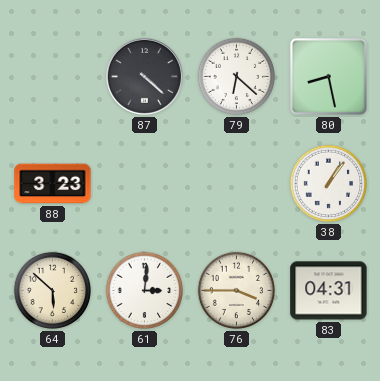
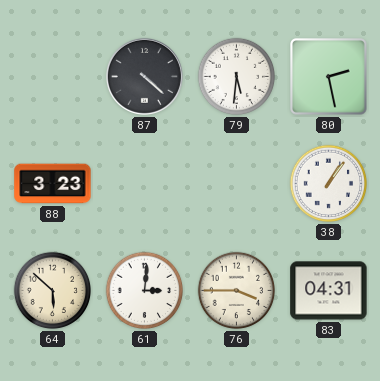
79: 6:22 -> 5:31 (237, 77)
80: 8:28 -> 2:28 (329, 77)
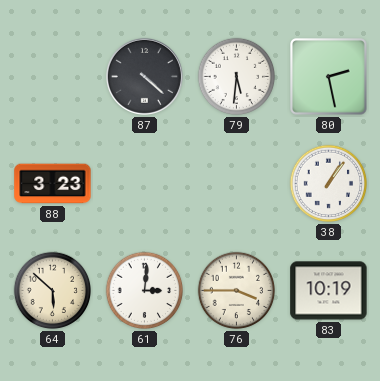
83: 04:31 -> 10:19 (329, 291)
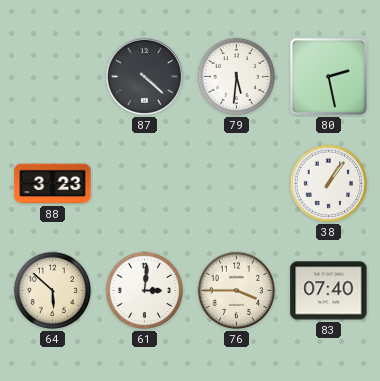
83: 10:19 -> 07:40 (329, 291)
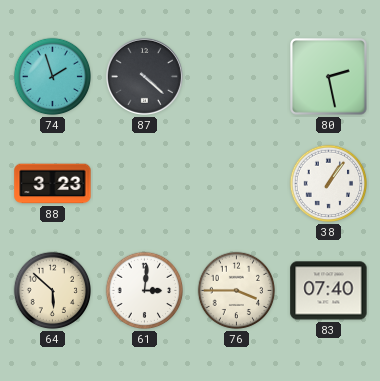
74: none -> 1:57 (53, 77)
79: 5:31 -> none (237, 77)
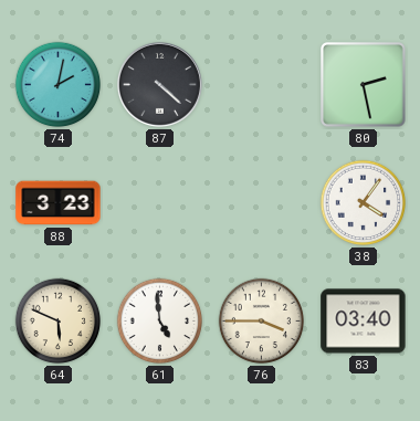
74: 1:57 -> 2:02 (59, 85)
38: 1:06 -> 4:06 (364, 203)
64: 5:52 -> 5:49 (59, 322)
61: 3:01 -> 4:59 (160, 322)
83: 07:40 -> 03:40 (364, 322)
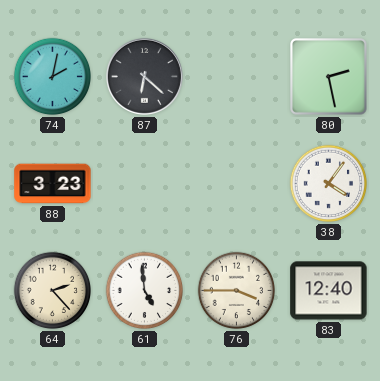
87: 4:22 -> 6:22 (144, 76)
64: 5:49 -> 2:23 (53, 291)
83: 03:40 -> 12:40 (329, 291)
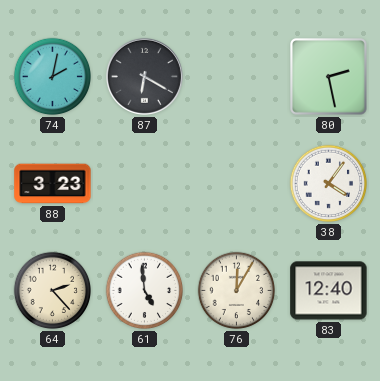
87: 6:22 -> 6:20 (144, 76)
76: 3:45 -> 12:05 (237, 291)
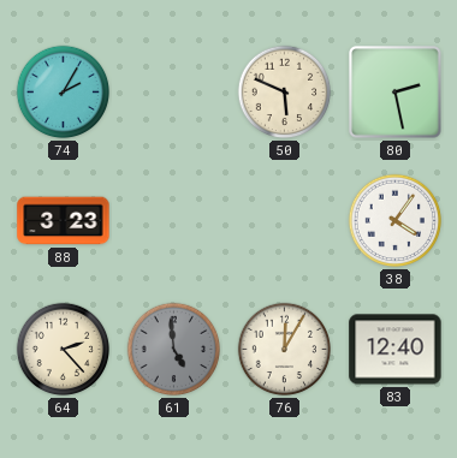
74: 2:02 -> 2:05 (64, 93)
87: 6:20 -> none (144, 76)
50: none -> 5:49 (285, 93)
61 dial: white -> grey (174, 350)
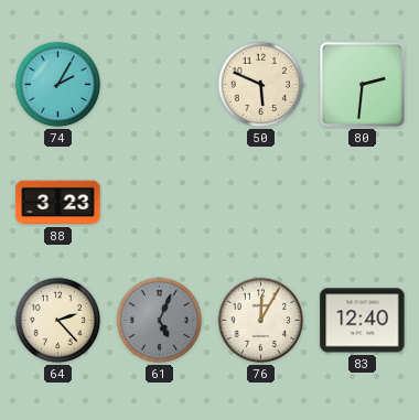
80: 2:28 -> 2:31 (363, 85)
38: 4:06 -> none (396, 221)
61: 4:59 -> 5:04 (160, 321)
